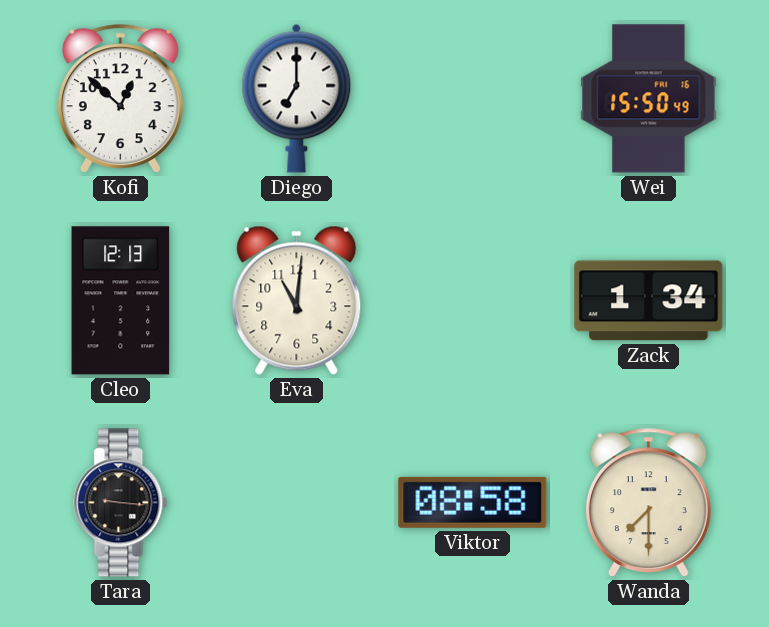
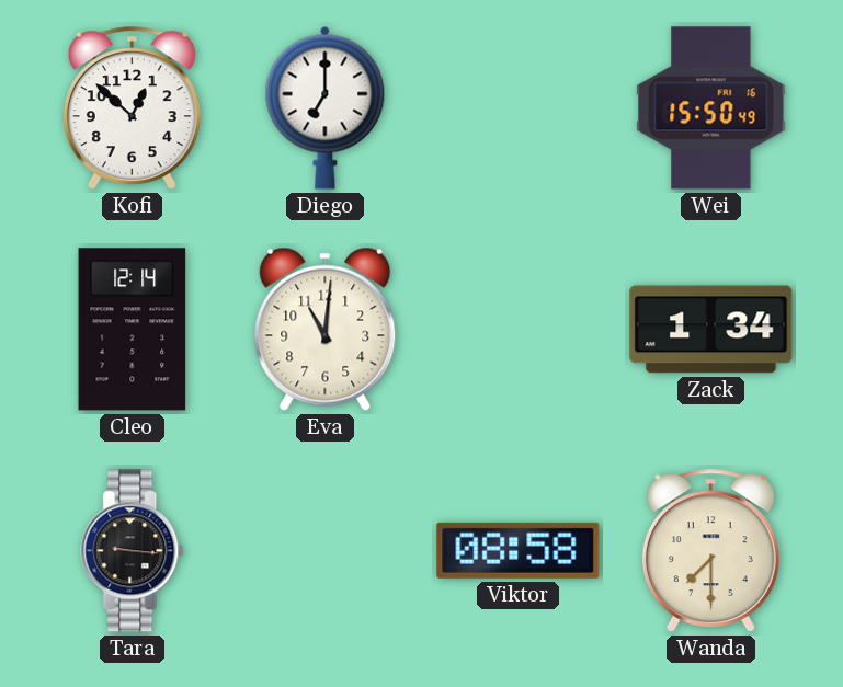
Cleo: 12:13 -> 12:14 (133, 330)
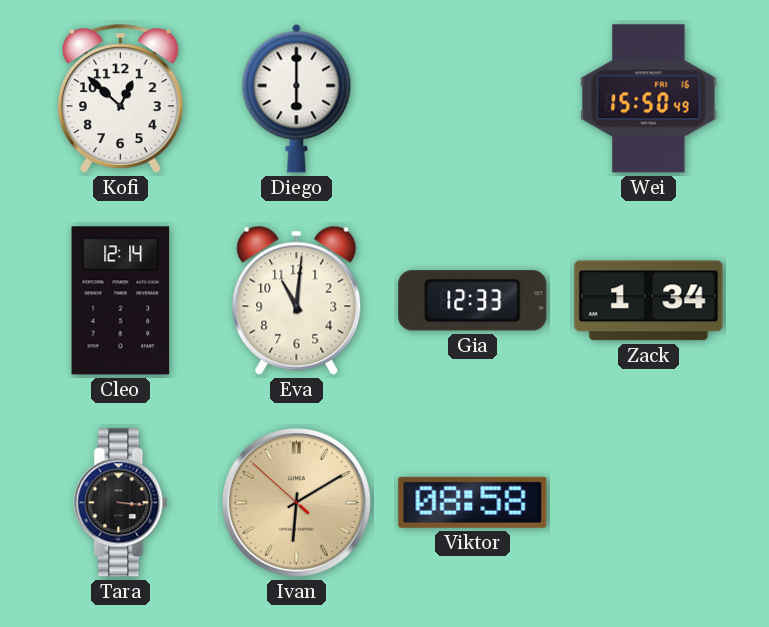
Diego: 7:00 -> 6:00 (297, 98)
Gia: none -> 12:33 (473, 301)
Tara: 9:16 -> 3:16 (121, 503)
Ivan: none -> 6:09 (297, 503)
Wanda: 7:30 -> none (710, 550)
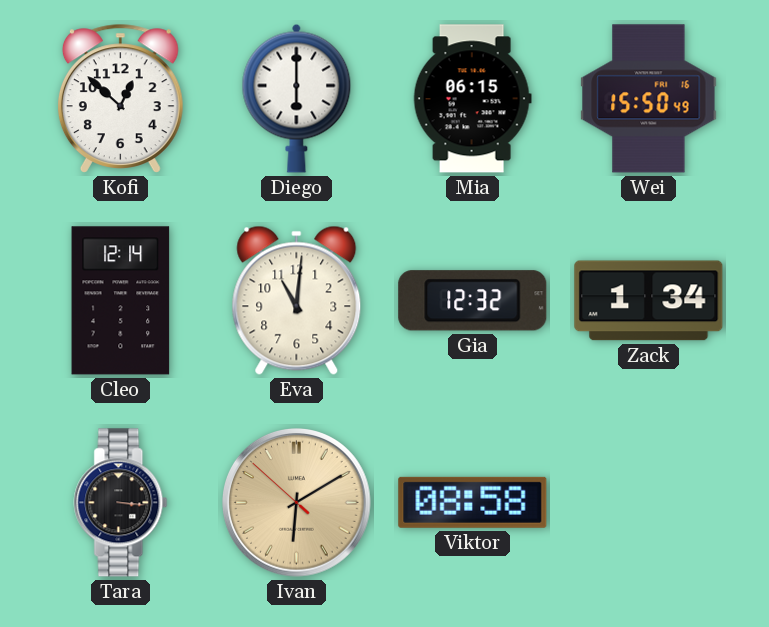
Mia: none -> 06:15 (472, 99)
Gia: 12:33 -> 12:32 (473, 301)
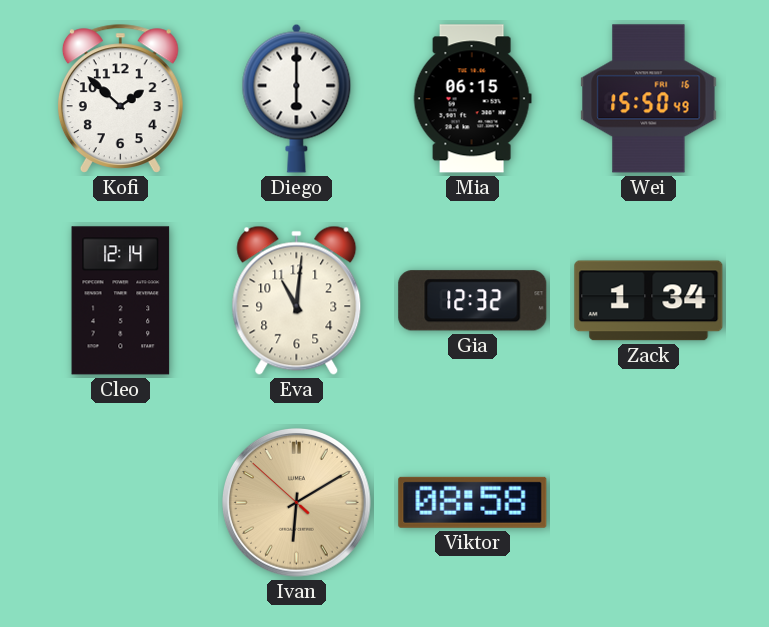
Kofi: 12:52 -> 1:52 (120, 98)
Tara: 3:16 -> none (121, 503)
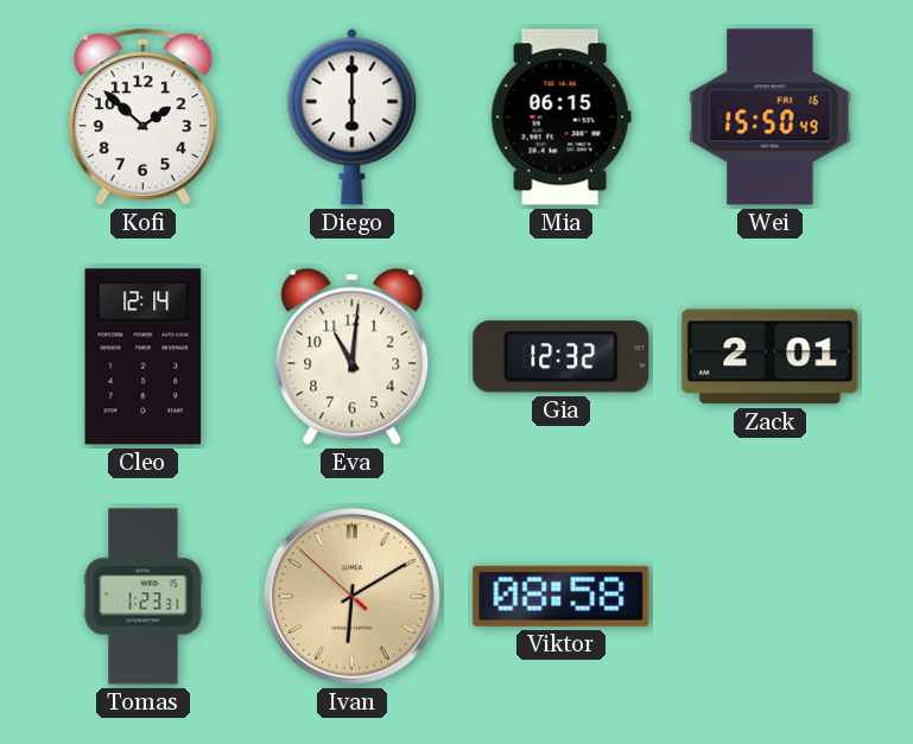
Zack: 1:34 -> 2:01 (771, 357)
Tomas: none -> 1:23 (144, 597)
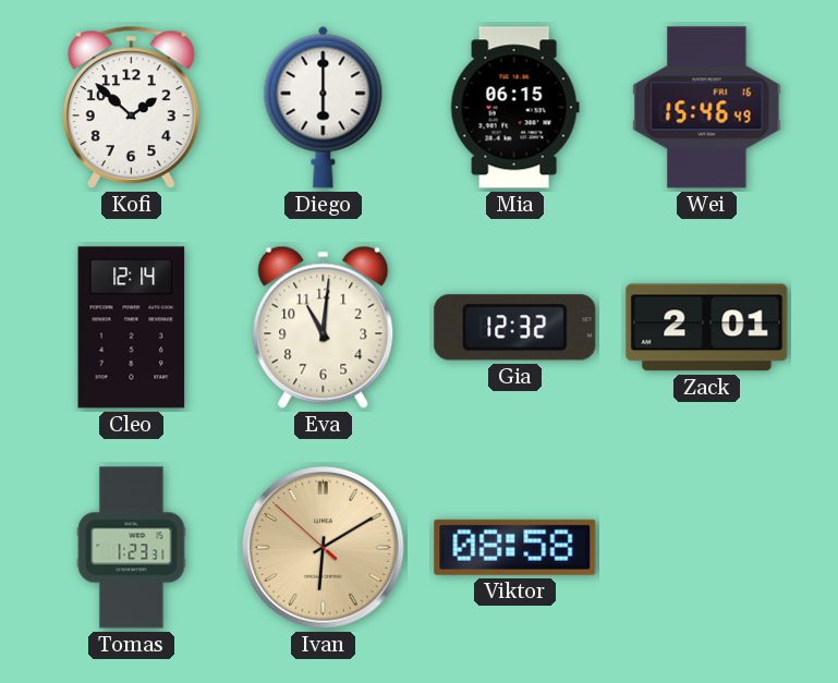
Wei: 15:50 -> 15:46 (707, 108)
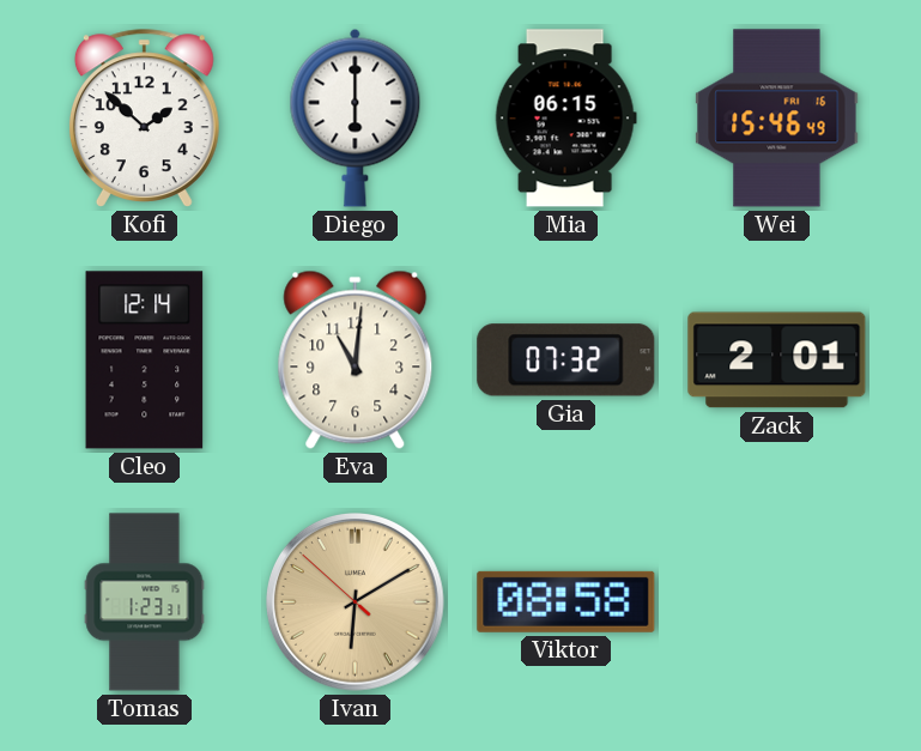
Gia: 12:32 -> 07:32 (566, 361)
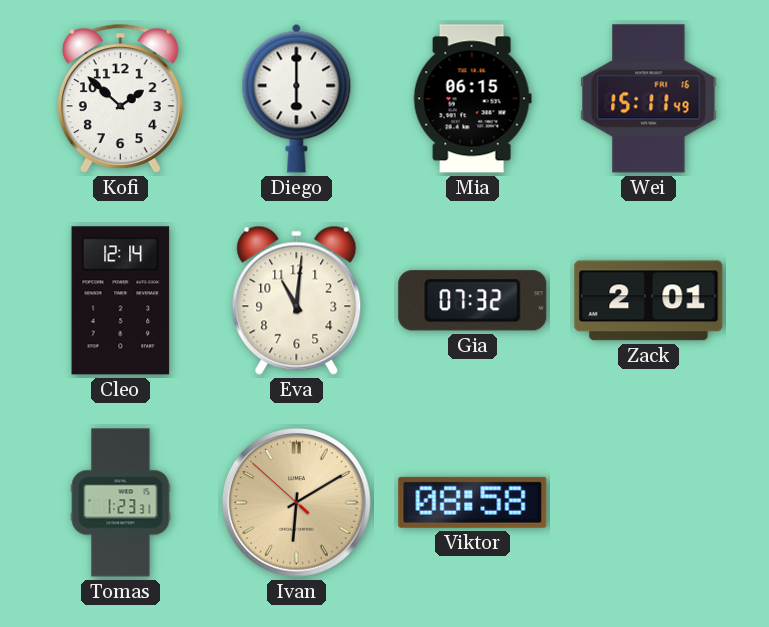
Wei: 15:46 -> 15:11 (649, 99)
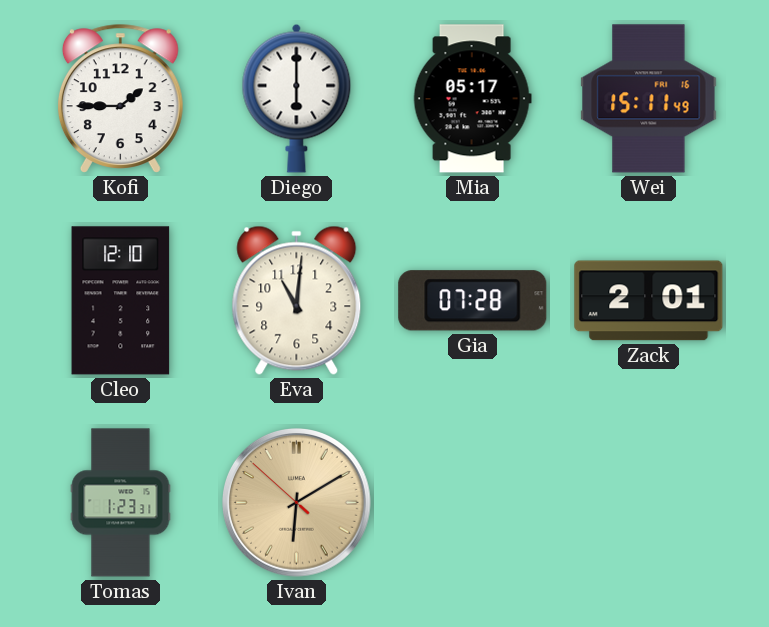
Kofi: 1:52 -> 1:45 (120, 98)
Mia: 06:15 -> 05:17 (472, 99)
Cleo: 12:14 -> 12:10 (121, 301)
Gia: 07:32 -> 07:28 (473, 301)
Viktor: 08:58 -> none (473, 502)
